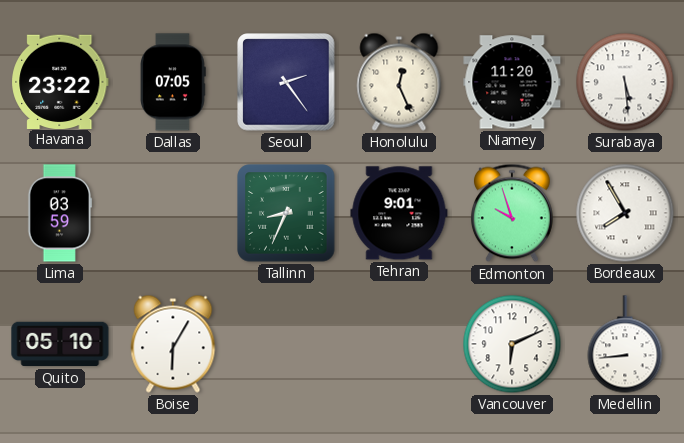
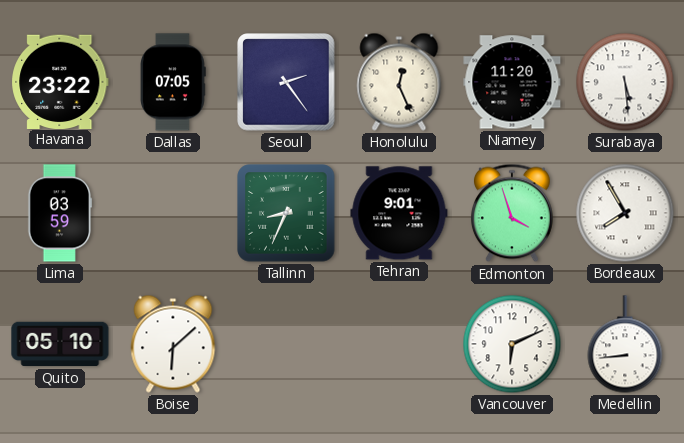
Edmonton: 9:57 -> 3:57 (512, 213)
Boise: 6:05 -> 6:08 (173, 344)
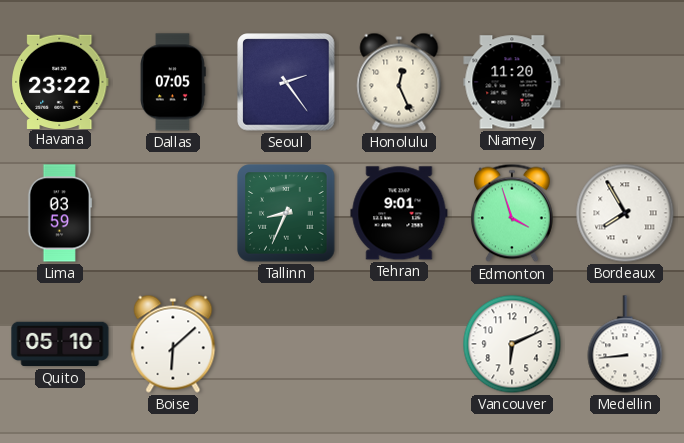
Surabaya: 5:29 -> none (625, 82)
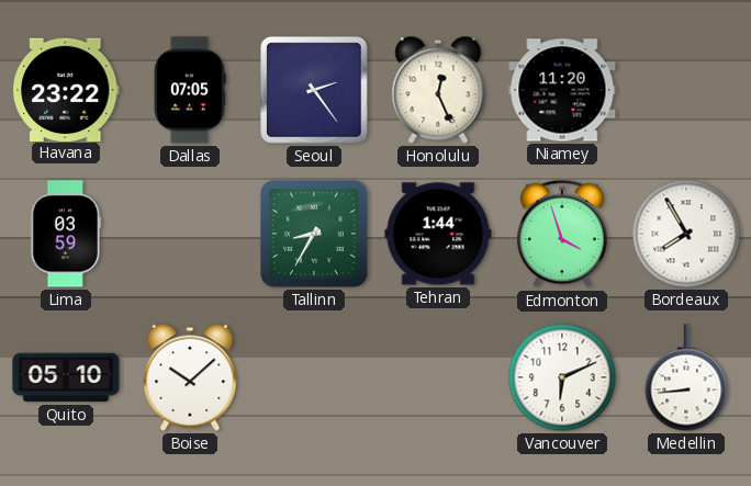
Tallinn: 8:34 -> 8:35 (314, 234)
Tehran: 9:01 -> 1:44 (438, 234)
Boise: 6:08 -> 10:08 (190, 377)
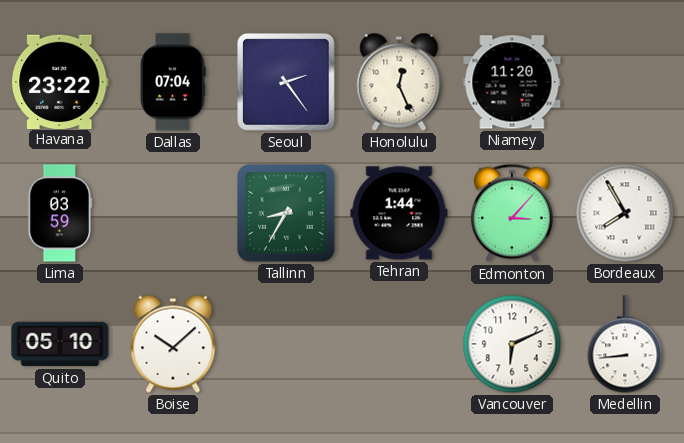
Dallas: 07:05 -> 07:04 (173, 82)
Edmonton: 3:57 -> 3:07 (512, 213)
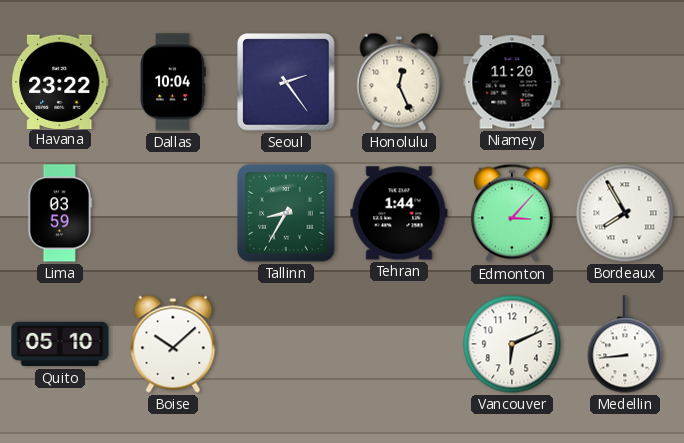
Dallas: 07:04 -> 10:04 (173, 82)
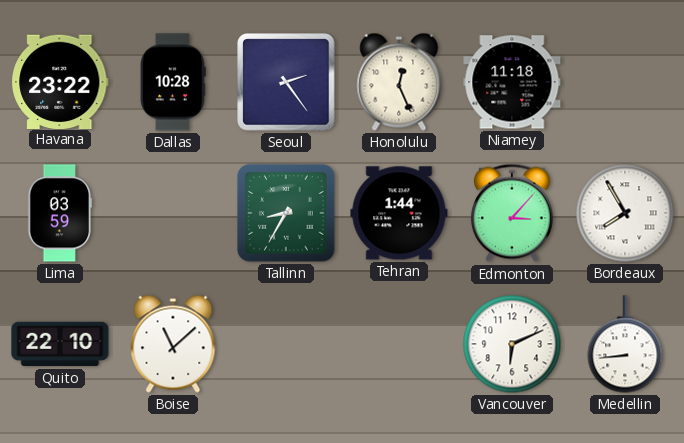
Dallas: 10:04 -> 10:28 (173, 82)
Niamey: 11:20 -> 11:18 (512, 82)
Quito: 05:10 -> 22:10 (60, 344)
Boise: 10:08 -> 11:08 (173, 344)
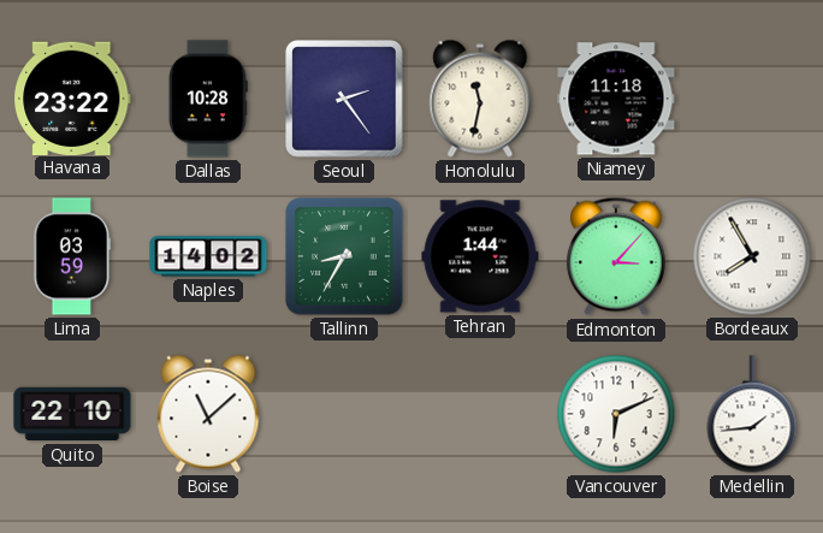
Honolulu: 12:26 -> 11:32 (480, 99)
Naples: none -> 14:02 (208, 256)
Medellin: 8:44 -> 1:44 (752, 414)
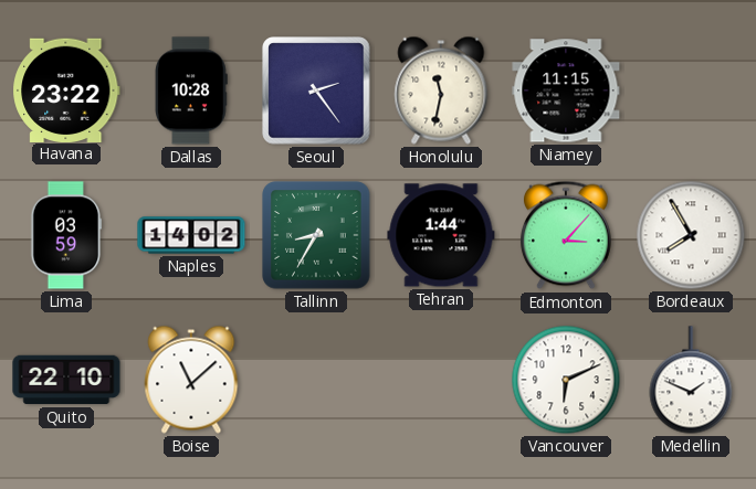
Niamey: 11:18 -> 11:15 (566, 91)
Medellin: 1:44 -> 1:49 (691, 380)
